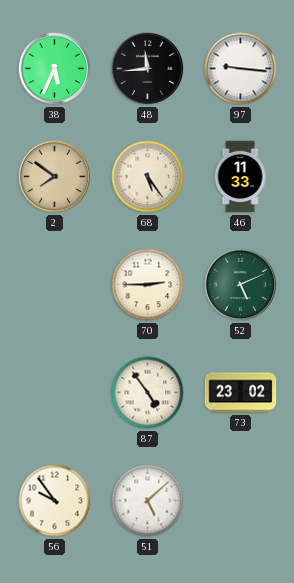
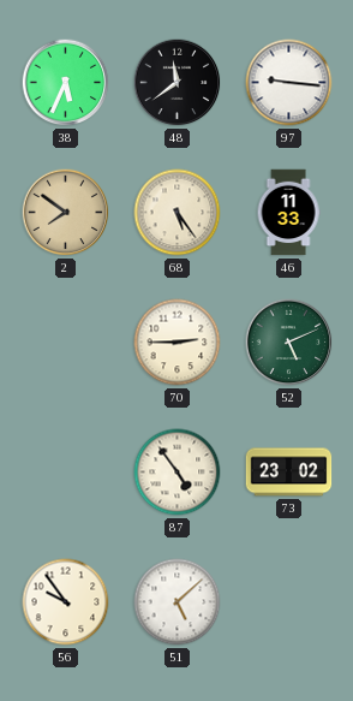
48: 11:44 -> 11:39 (178, 83)
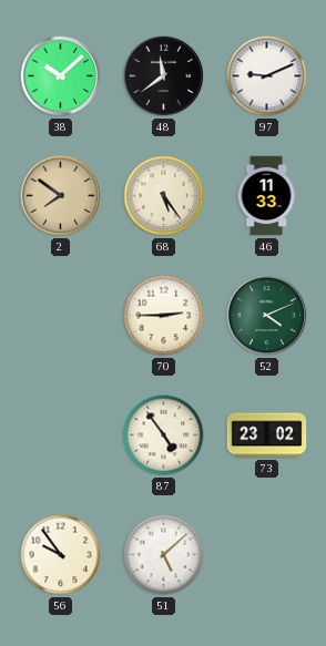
38: 5:34 -> 10:08 (61, 76)
97: 9:16 -> 9:11 (267, 76)
52: 5:11 -> 4:11 (267, 316)
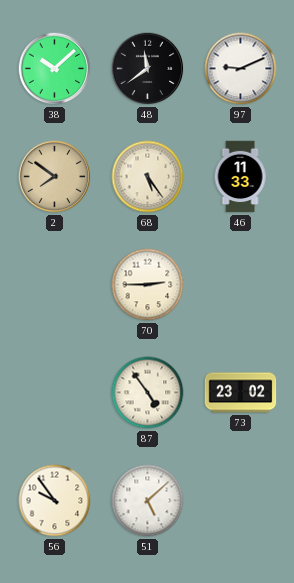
52: 4:11 -> none (267, 316)
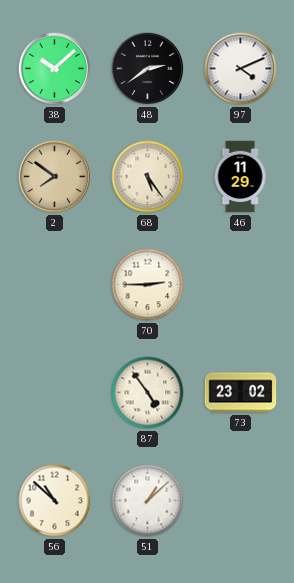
48: 11:39 -> 2:39 (148, 69)
97: 9:11 -> 4:11 (241, 69)
46: 11:33 -> 11:29 (240, 177)
56: 9:54 -> 10:52 (55, 501)
51: 5:08 -> 1:08 (148, 501)
